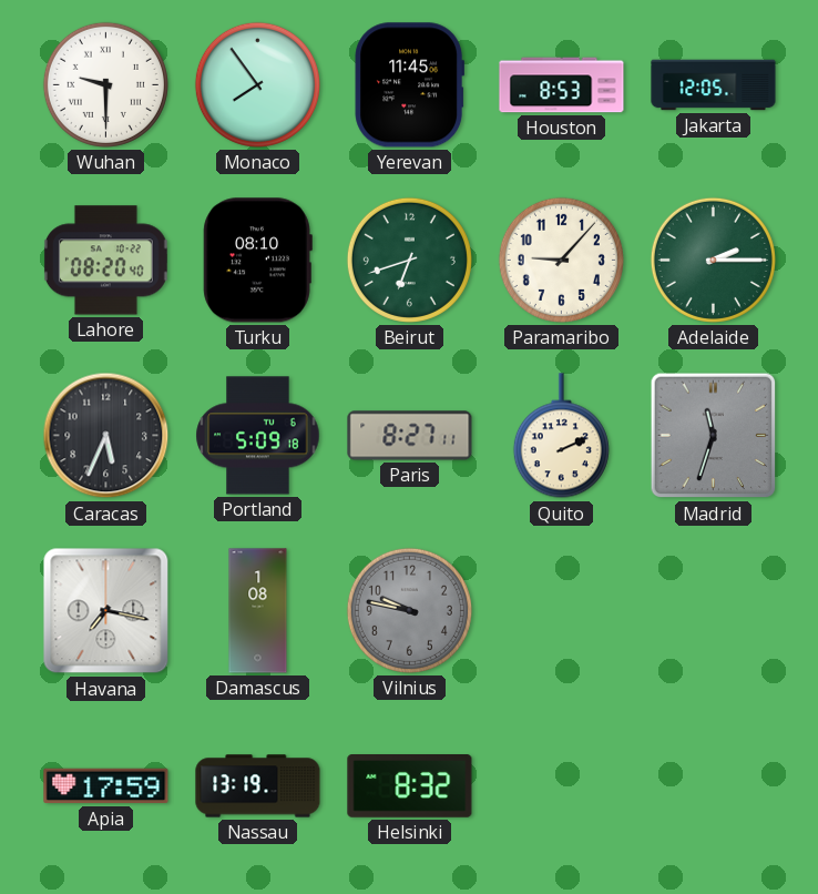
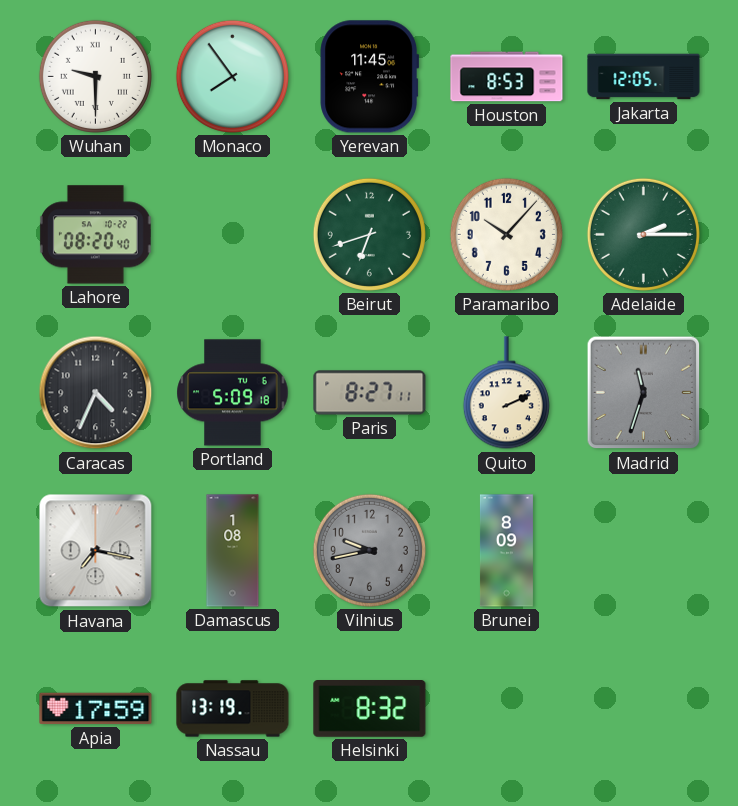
Turku: 08:10 -> none (257, 261)
Paramaribo: 9:07 -> 10:07 (506, 234)
Caracas: 5:34 -> 4:34 (96, 393)
Vilnius: 9:47 -> 9:43 (369, 550)
Brunei: none -> 8:09 (506, 551)
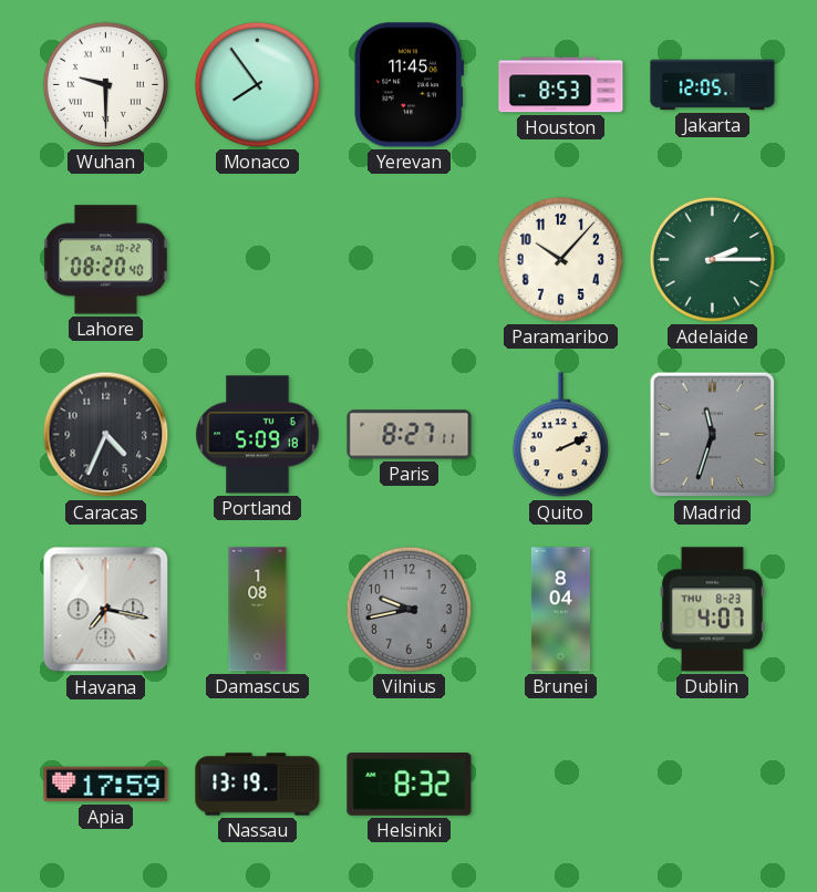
Beirut: 6:42 -> none (369, 234)
Brunei: 8:09 -> 8:04 (560, 610)
Dublin: none -> 4:07 (712, 610)
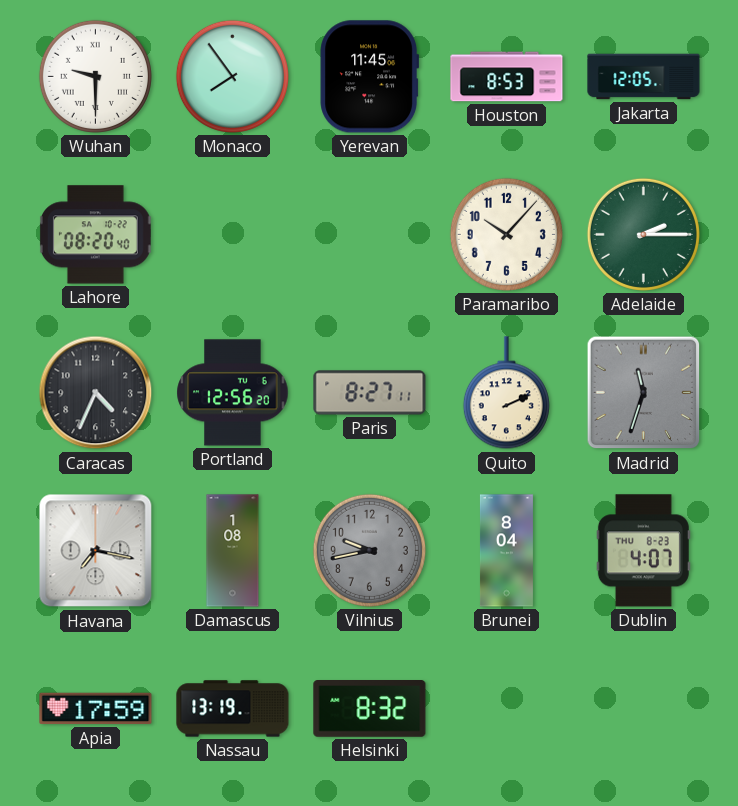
Portland: 5:09 -> 12:56 (233, 393)
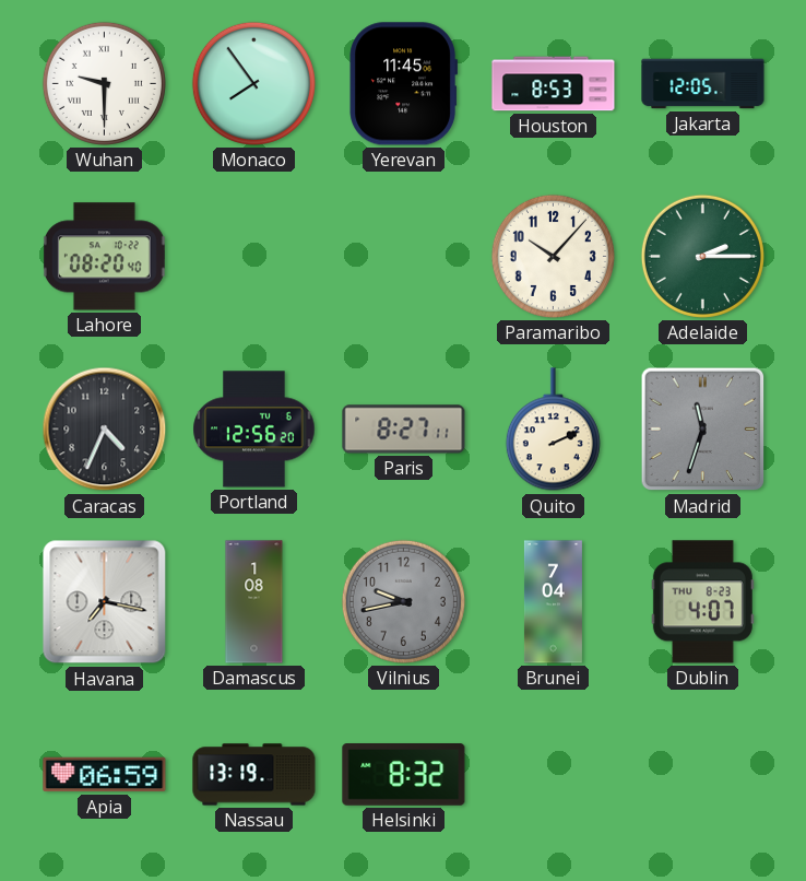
Brunei: 8:04 -> 7:04 (553, 602)
Apia: 17:59 -> 06:59 (105, 775)
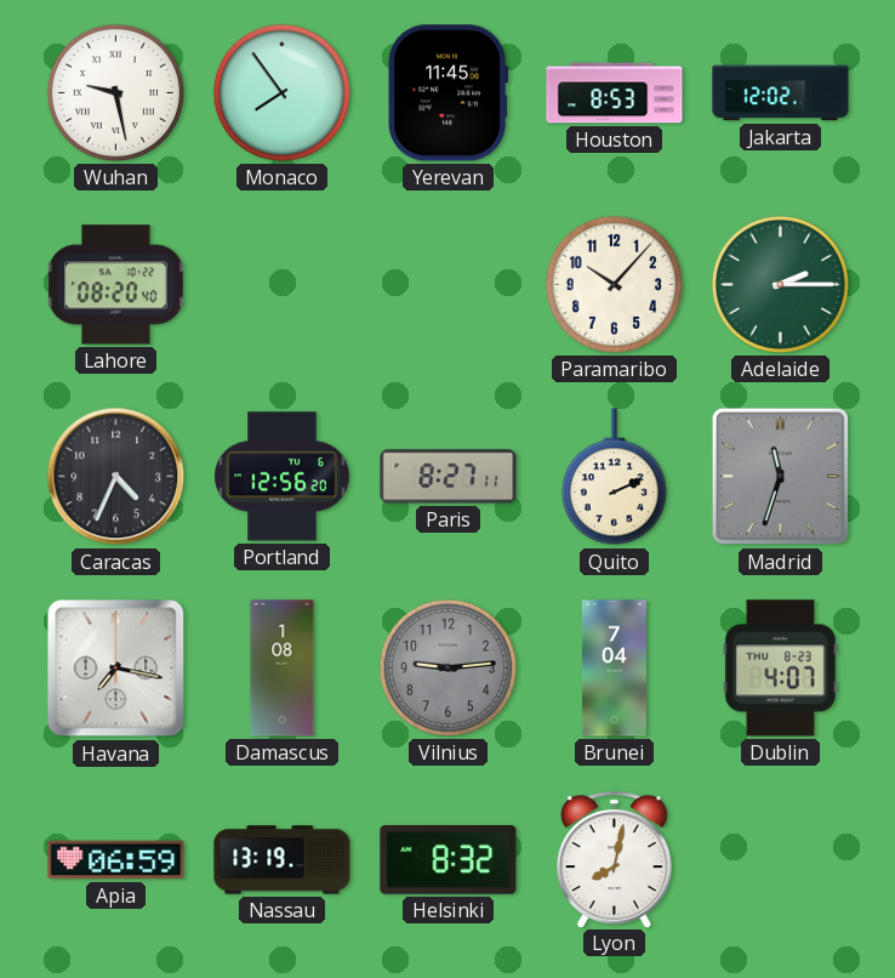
Wuhan: 9:30 -> 9:28 (115, 92)
Jakarta: 12:05 -> 12:02 (781, 93)
Vilnius: 9:43 -> 9:14 (447, 667)
Lyon: none -> 8:02 (614, 859)
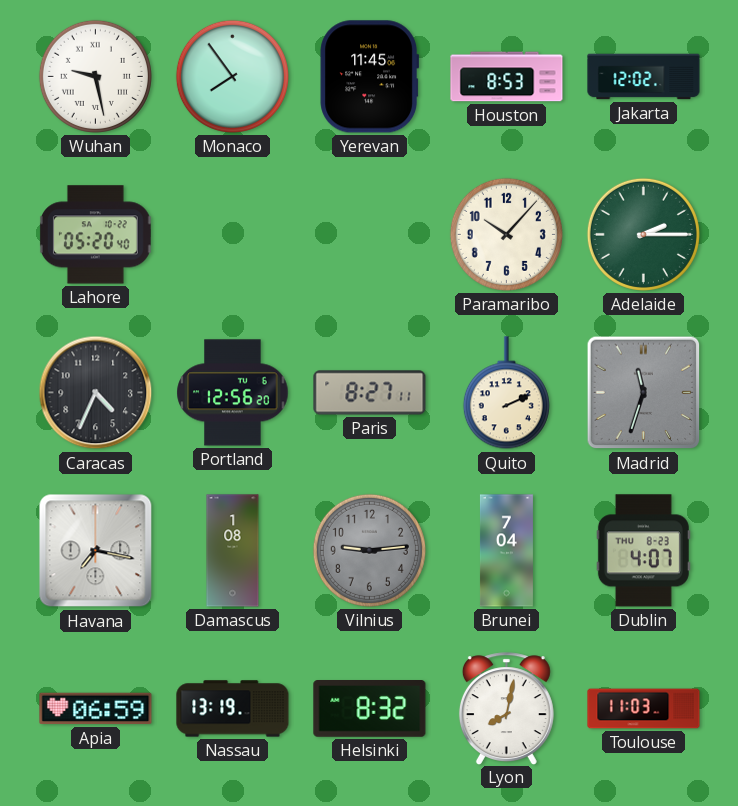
Lahore: 08:20 -> 05:20 (95, 235)
Toulouse: none -> 11:03 (644, 709)
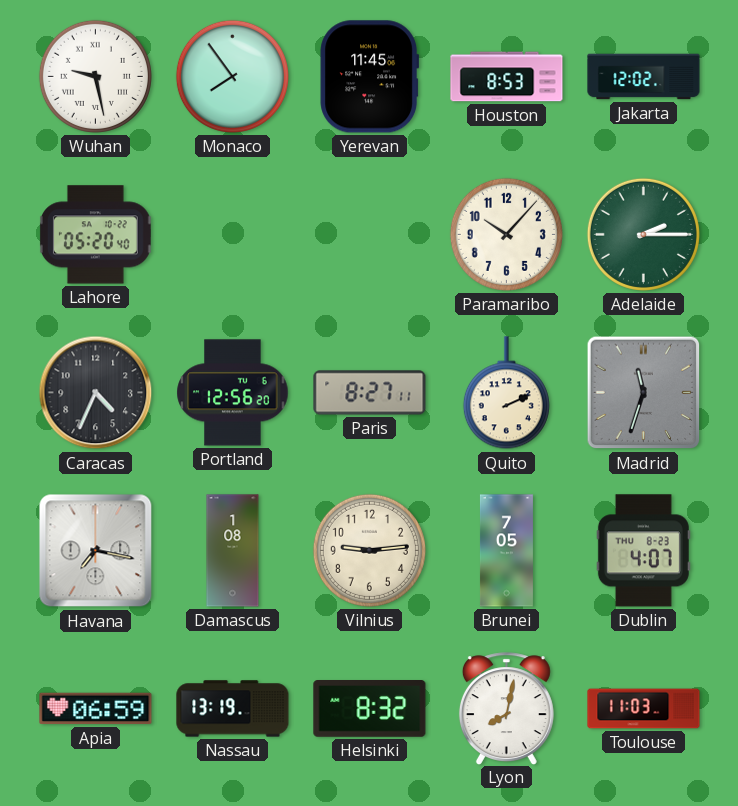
Vilnius dial: grey -> cream (369, 550)
Brunei: 7:04 -> 7:05 (506, 551)
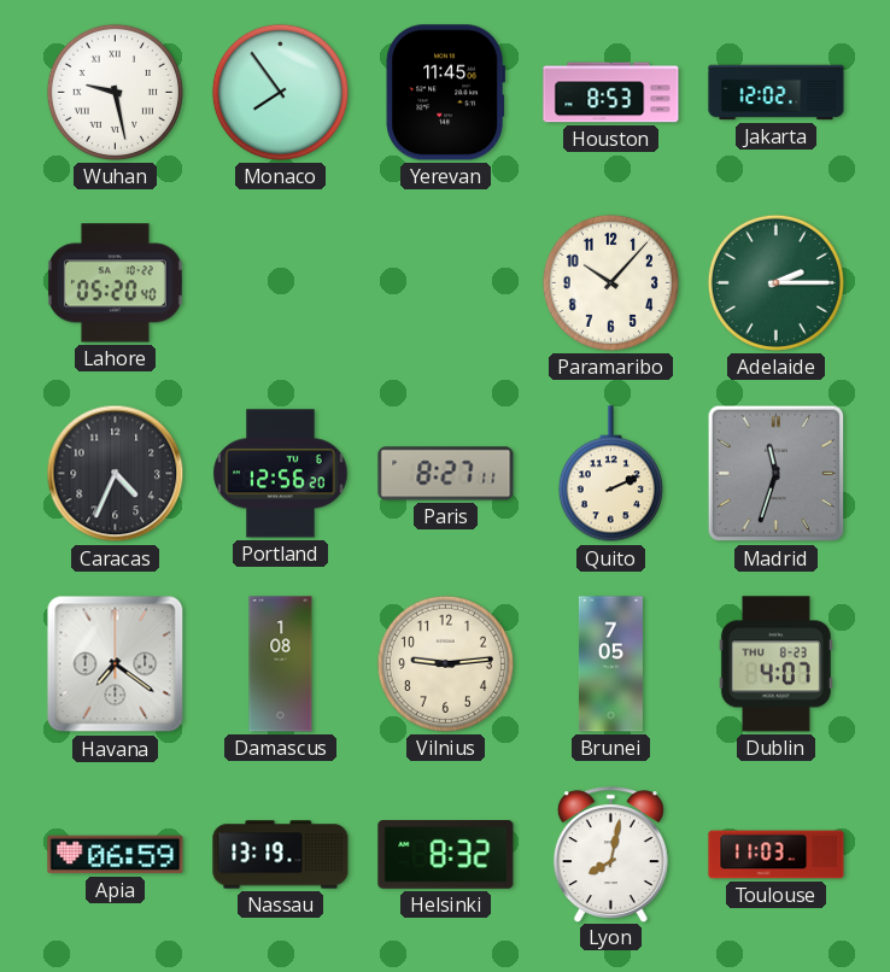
Havana: 7:17 -> 7:21 (116, 664)
